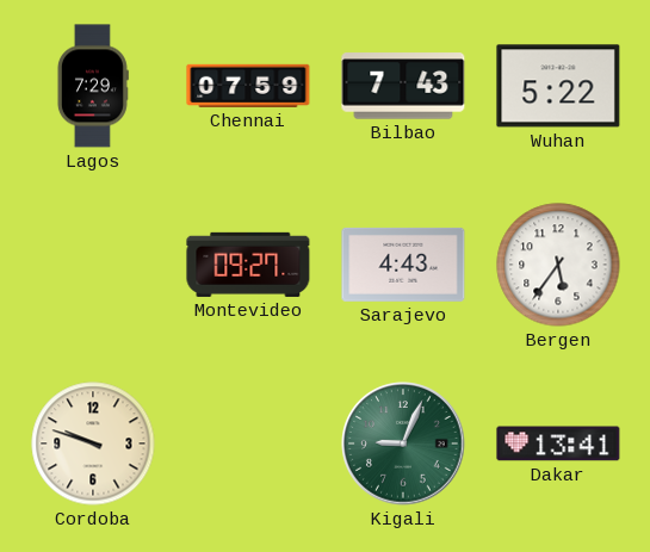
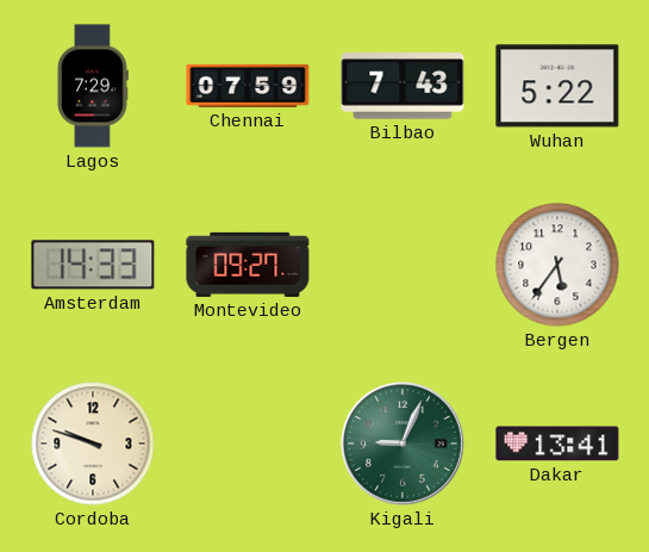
Amsterdam: none -> 14:33 (93, 265)
Sarajevo: 4:43 -> none (403, 265)
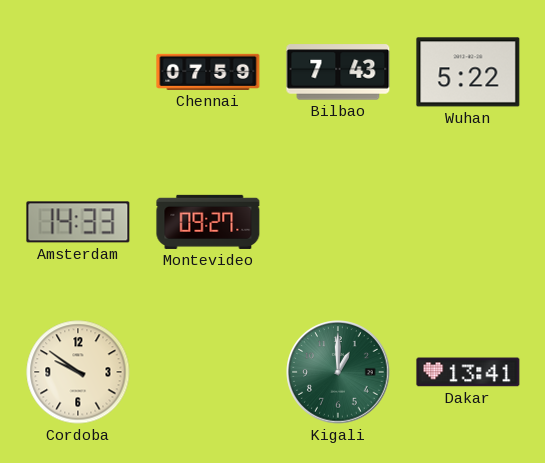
Lagos: 7:29 -> none (92, 86)
Bergen: 5:36 -> none (557, 265)
Cordoba: 9:48 -> 9:51 (78, 372)
Kigali: 9:04 -> 1:00 (338, 372)
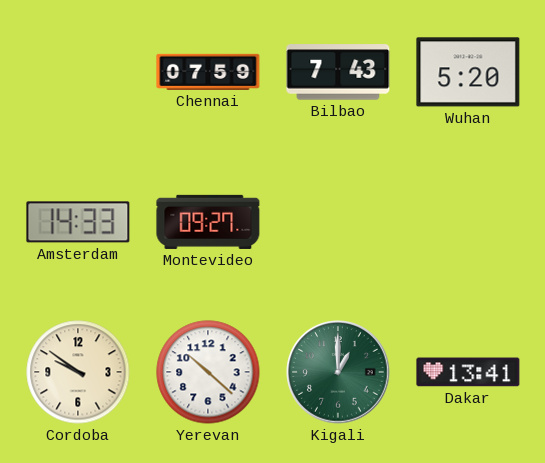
Wuhan: 5:22 -> 5:20 (468, 72)
Yerevan: none -> 10:22 (208, 372)
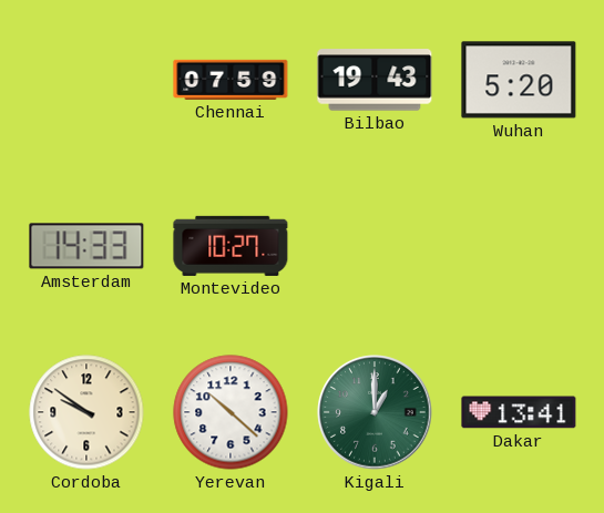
Bilbao: 7:43 -> 19:43 (375, 80)
Montevideo: 09:27 -> 10:27 (231, 246)
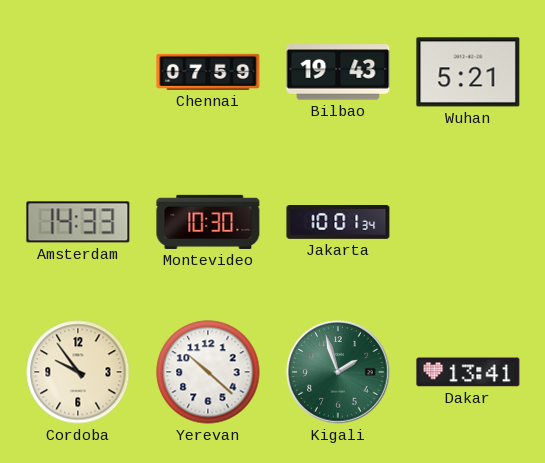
Wuhan: 5:20 -> 5:21 (468, 72)
Montevideo: 10:27 -> 10:30 (208, 222)
Jakarta: none -> 10:01 (338, 223)
Cordoba: 9:51 -> 9:54 (78, 372)
Kigali: 1:00 -> 1:57 (338, 372)
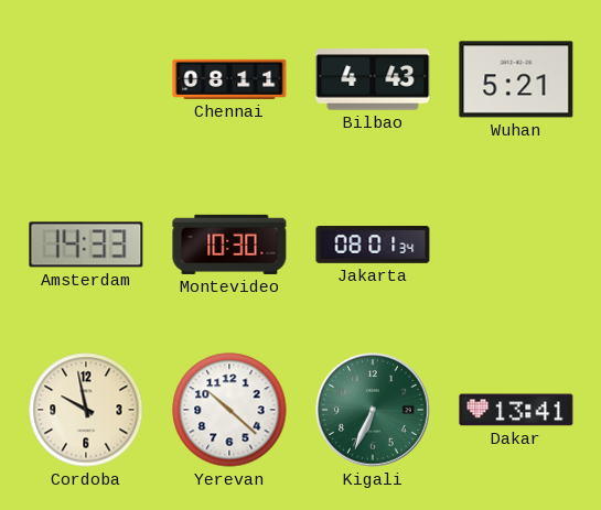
Chennai: 07:59 -> 08:11 (229, 79)
Bilbao: 19:43 -> 4:43 (373, 79)
Jakarta: 10:01 -> 08:01 (373, 246)
Cordoba: 9:54 -> 9:58 (86, 410)
Kigali: 1:57 -> 6:34 (373, 410)
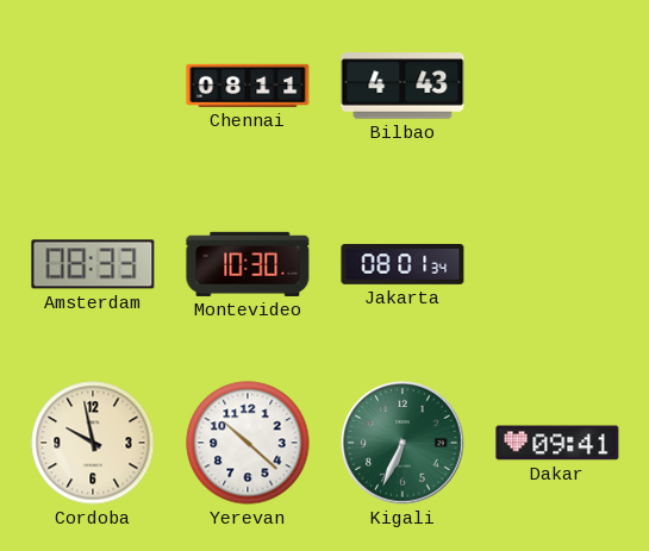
Wuhan: 5:21 -> none (516, 79)
Amsterdam: 14:33 -> 08:33 (93, 264)
Dakar: 13:41 -> 09:41 (557, 443)
